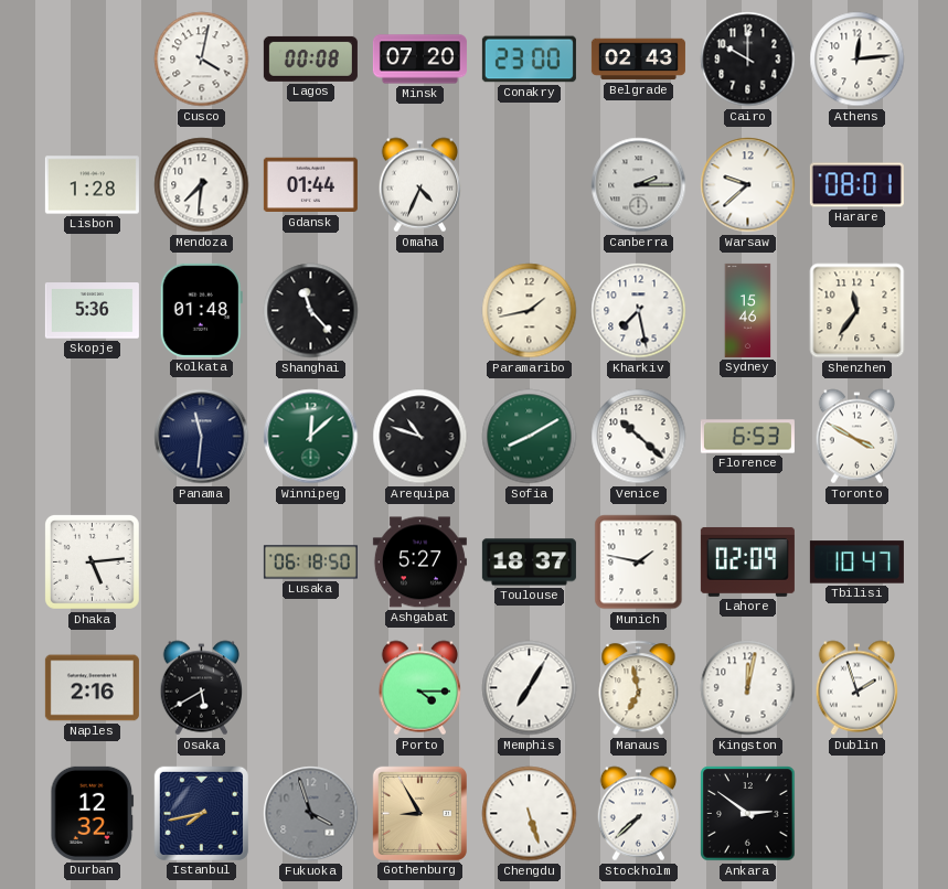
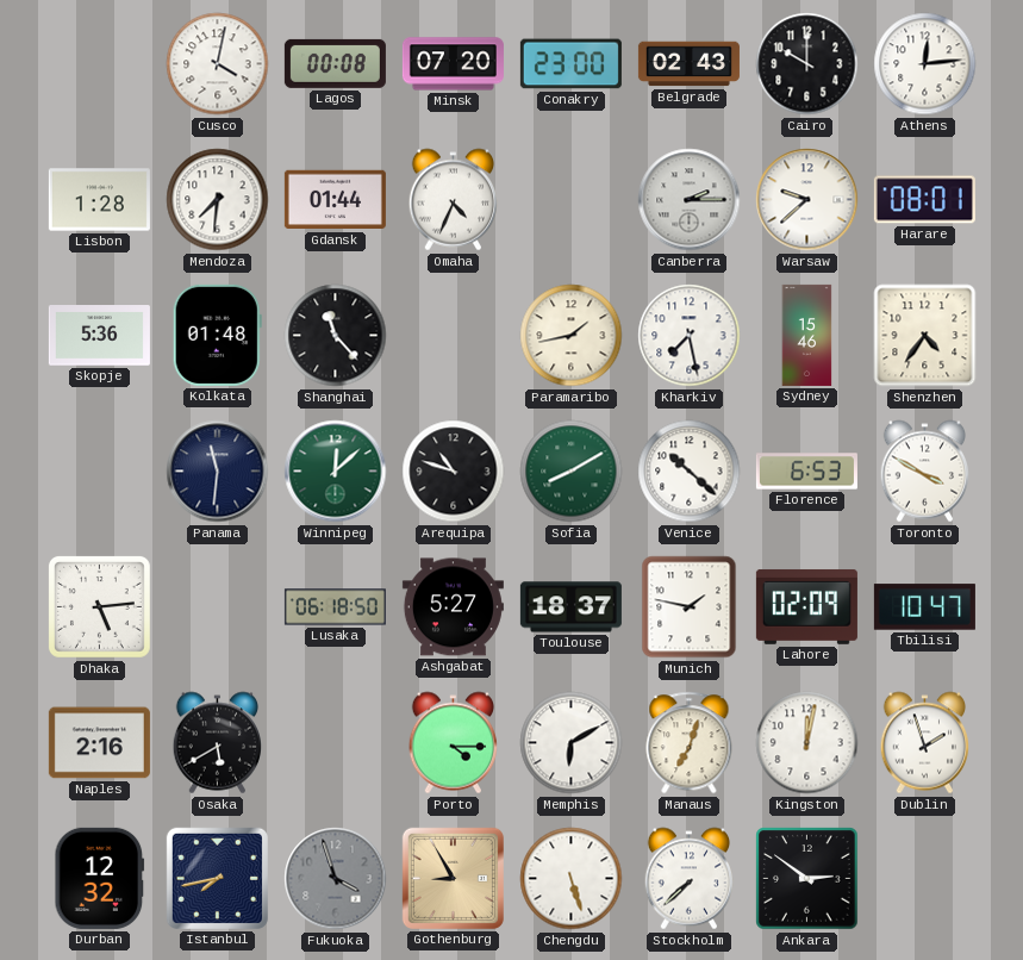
Shenzhen: 11:36 -> 4:36 (925, 336)
Memphis: 7:05 -> 6:10 (572, 743)
Manaus: 6:58 -> 7:03 (690, 743)
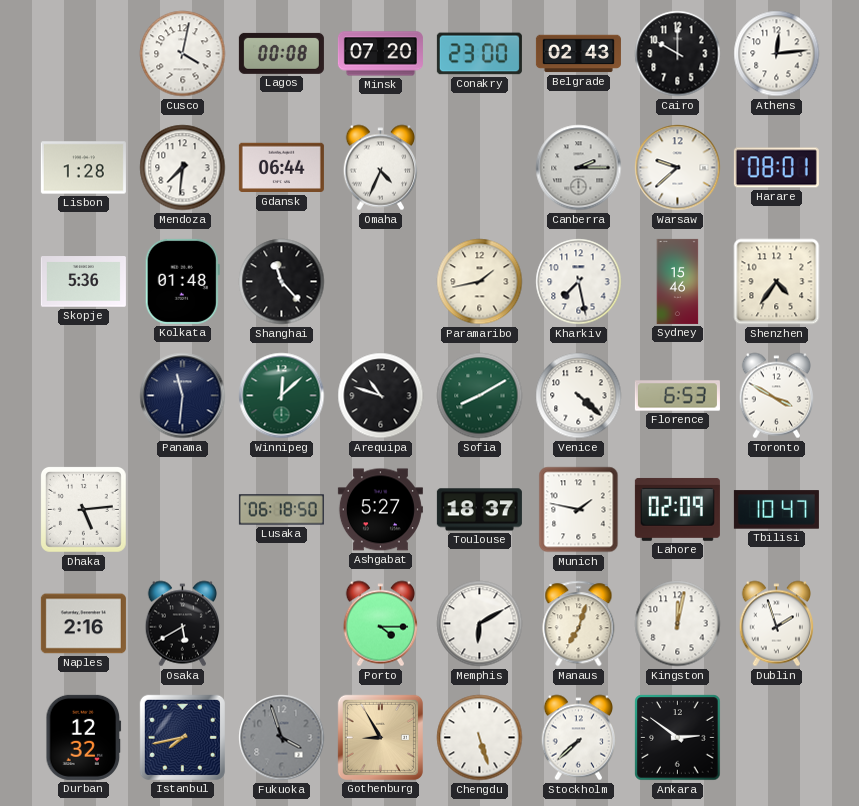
Gdansk: 01:44 -> 06:44 (281, 168)
Venice: 10:22 -> 4:22 (579, 396)
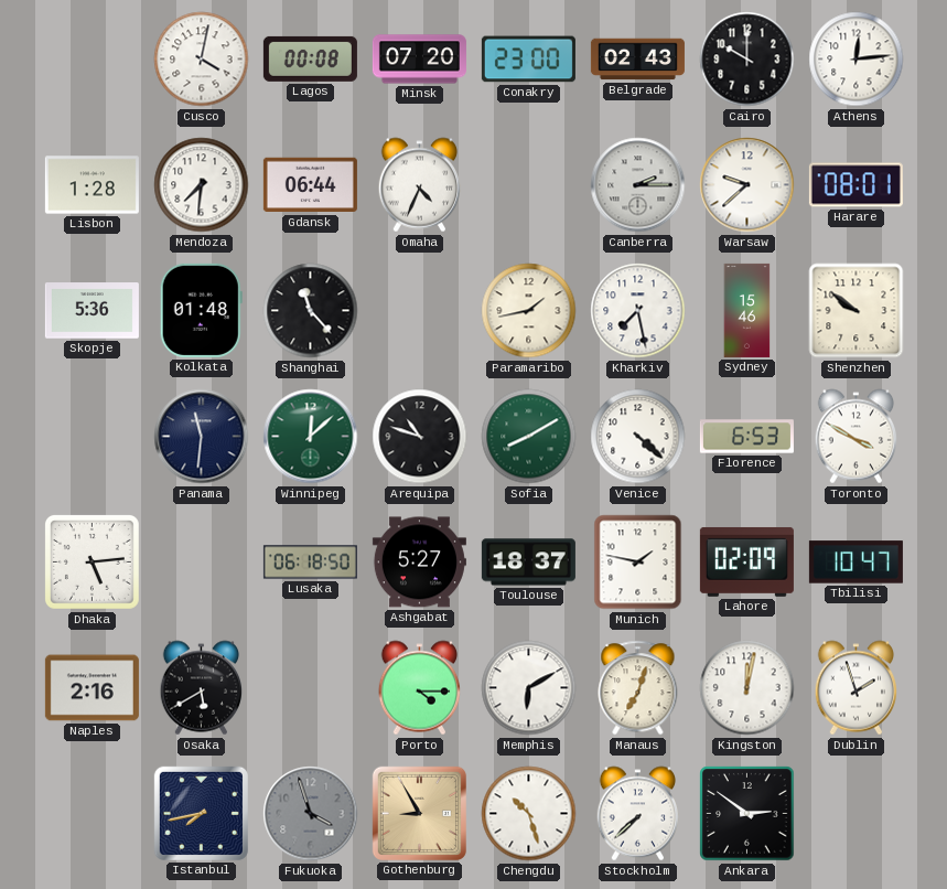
Shenzhen: 4:36 -> 9:51 (857, 311)
Durban: 12:32 -> none (84, 737)
Chengdu: 5:27 -> 10:27 (529, 814)
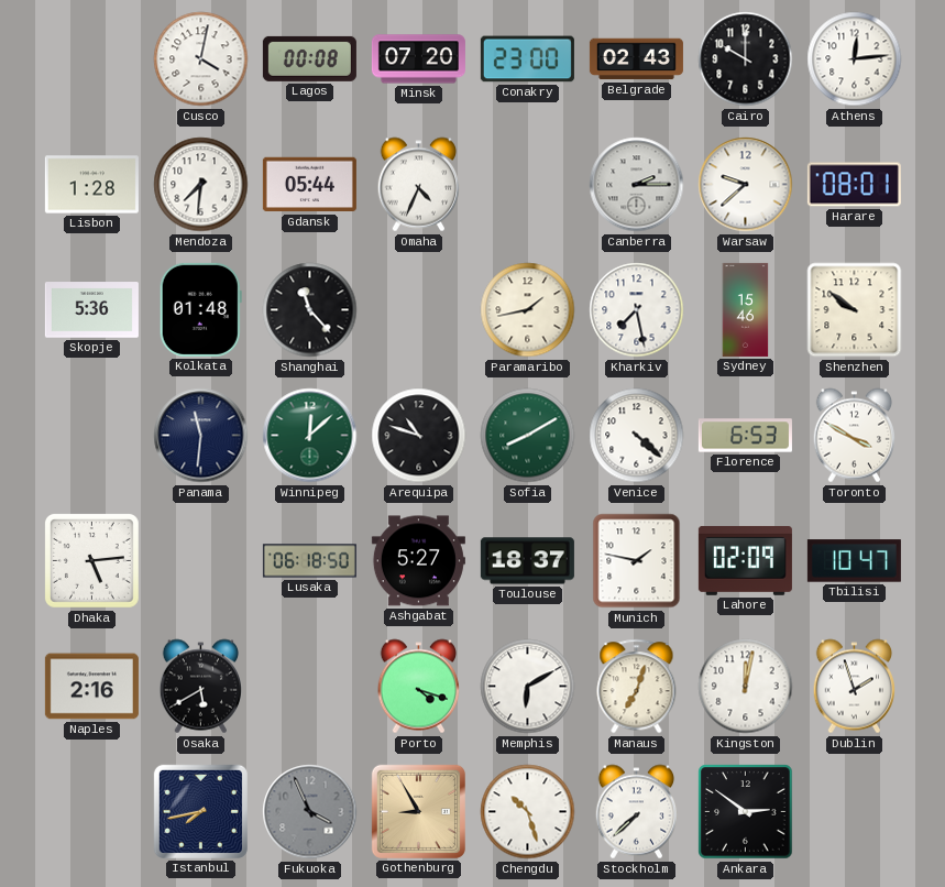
Gdansk: 06:44 -> 05:44 (309, 185)
Porto: 4:15 -> 4:18 (418, 687)
Fukuoka: 3:57 -> 3:56 (310, 812)
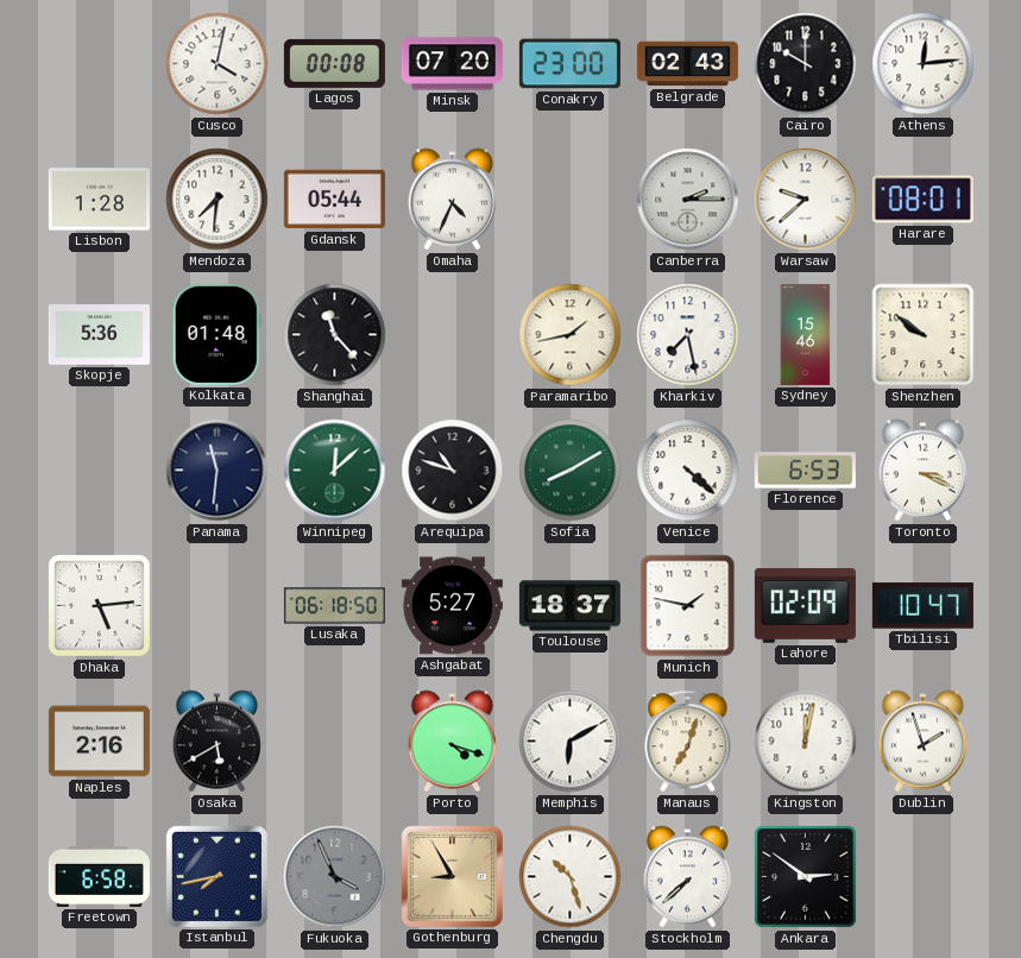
Toronto: 3:50 -> 3:19 (922, 471)
Freetown: none -> 6:58 (99, 876)
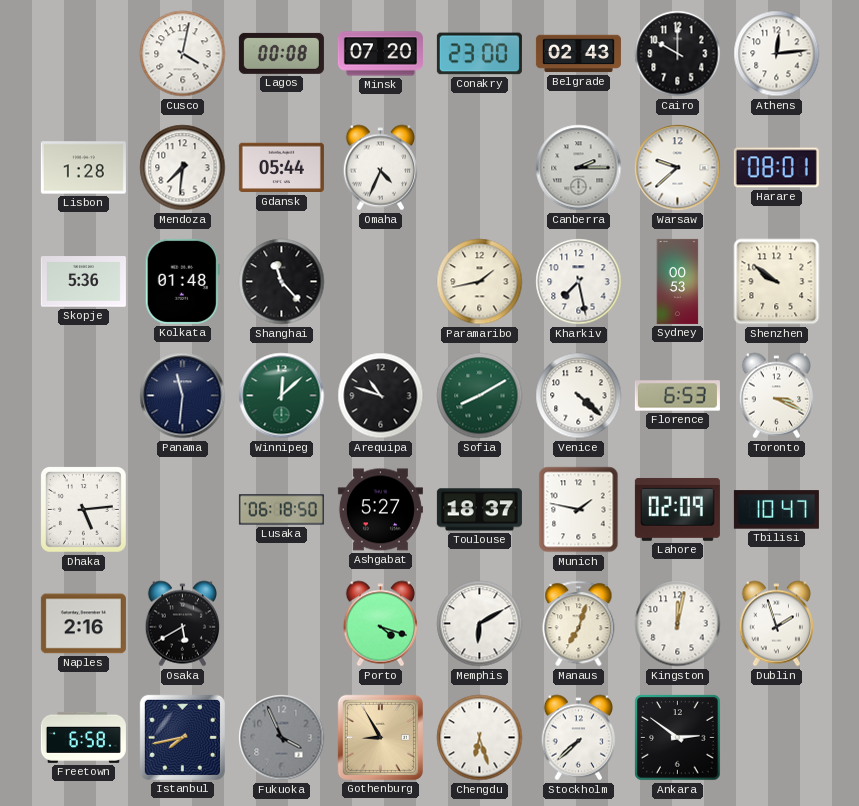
Sydney: 15:46 -> 00:53 (678, 281)
Chengdu: 10:27 -> 6:27 (480, 738)
